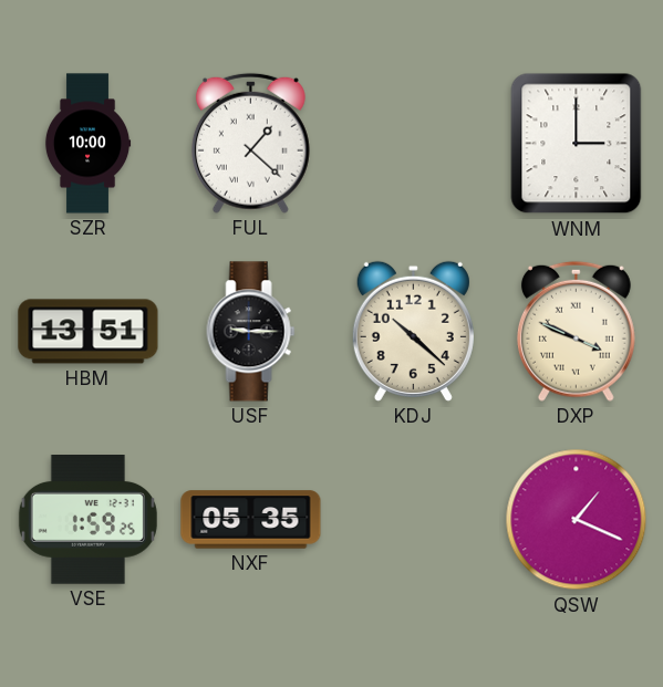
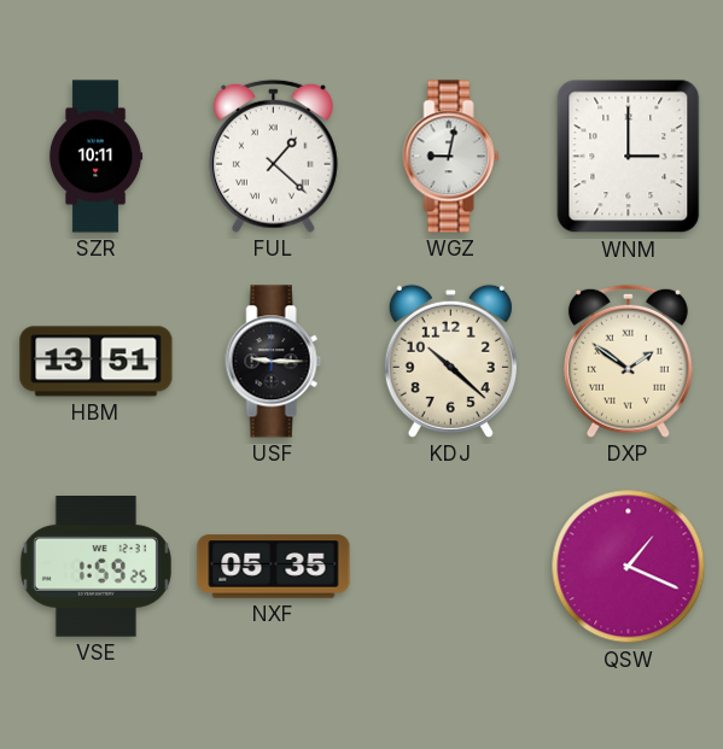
SZR: 10:00 -> 10:11 (95, 157)
WGZ: none -> 9:02 (451, 157)
DXP: 3:49 -> 1:51 (628, 361)
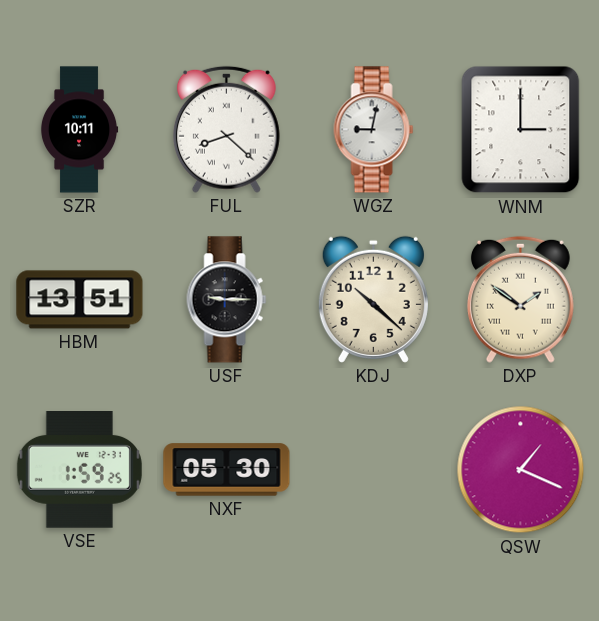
FUL: 1:22 -> 8:22 (226, 129)
NXF: 05:35 -> 05:30 (227, 470)
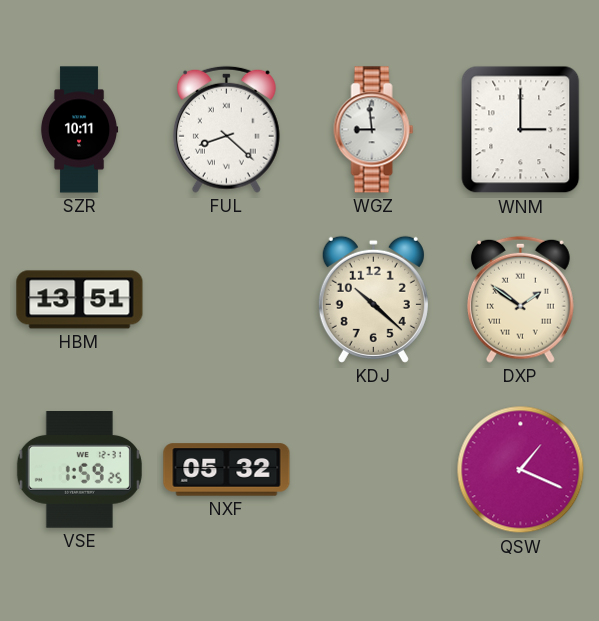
WGZ: 9:02 -> 8:59 (374, 130)
USF: 9:15 -> none (227, 300)
NXF: 05:30 -> 05:32 (227, 470)
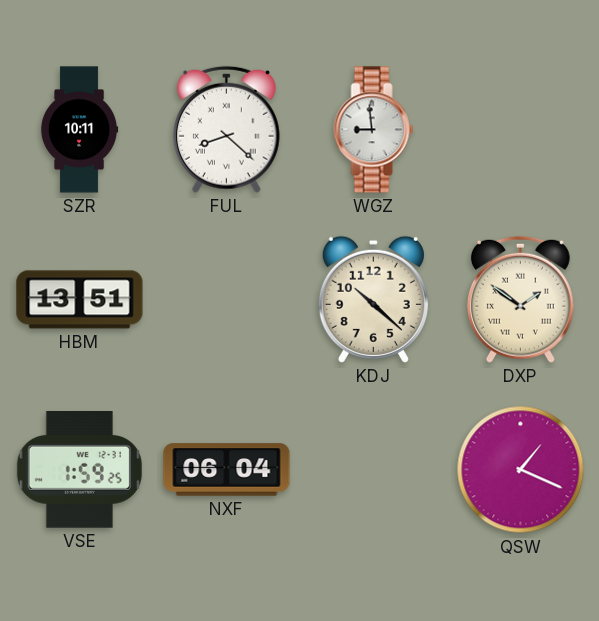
WNM: 3:00 -> none (521, 130)
NXF: 05:32 -> 06:04 (227, 470)
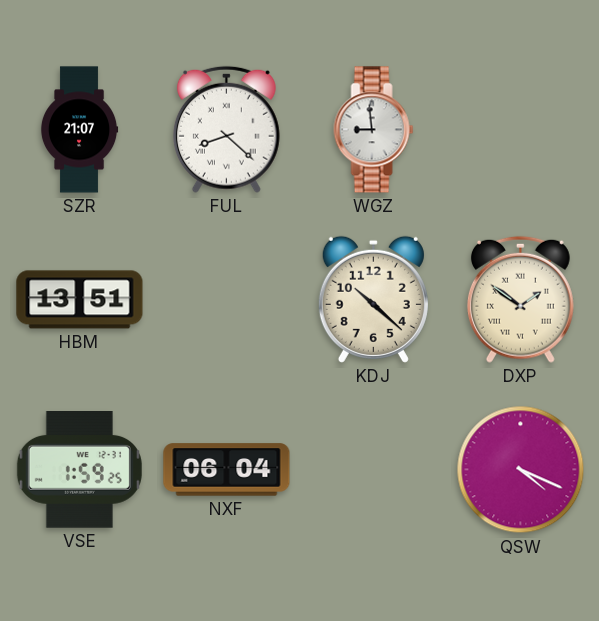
SZR: 10:11 -> 21:07 (79, 130)
QSW: 1:19 -> 4:19 (521, 470)
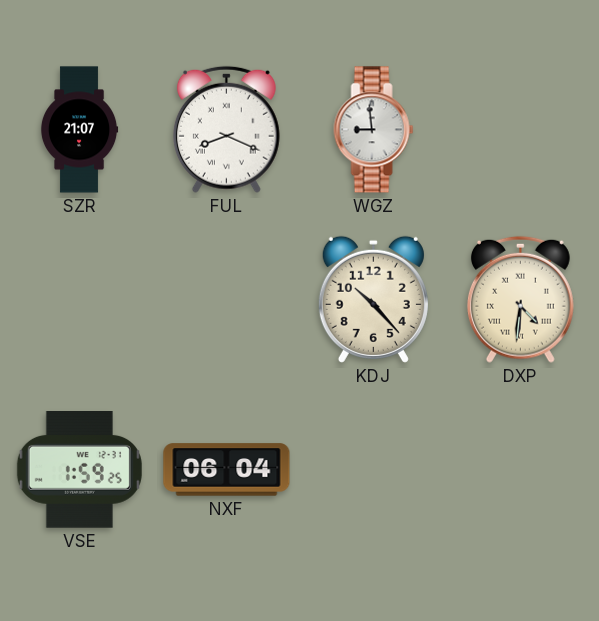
FUL: 8:22 -> 8:19 (226, 129)
HBM: 13:51 -> none (80, 300)
KDJ: 10:22 -> 10:23 (373, 299)
DXP: 1:51 -> 4:31 (520, 299)
QSW: 4:19 -> none (521, 470)
